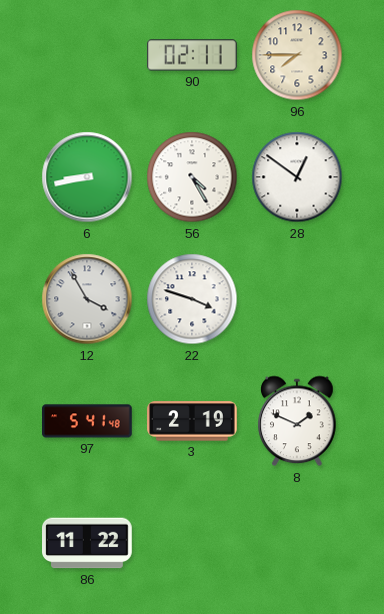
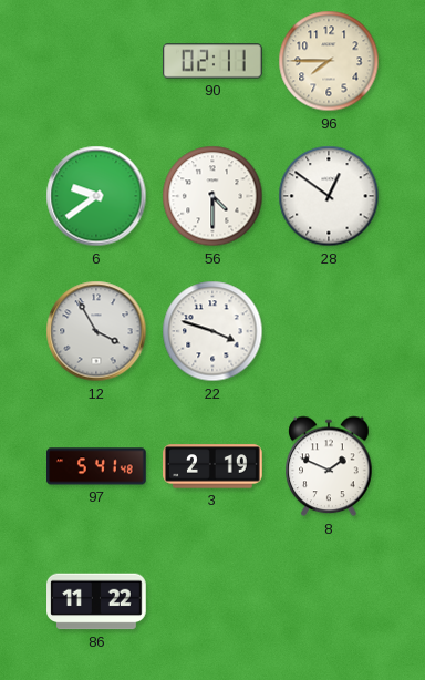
6: 8:43 -> 9:39 (96, 196)
56: 4:25 -> 4:30 (212, 196)
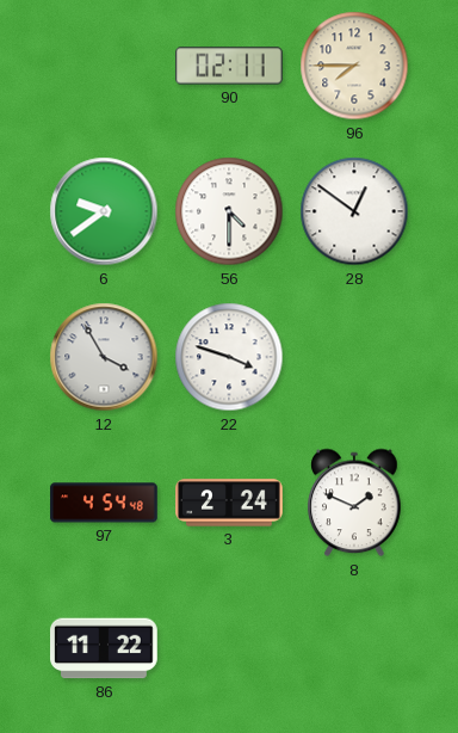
97: 5:41 -> 4:54 (105, 503)
3: 2:19 -> 2:24 (229, 503)
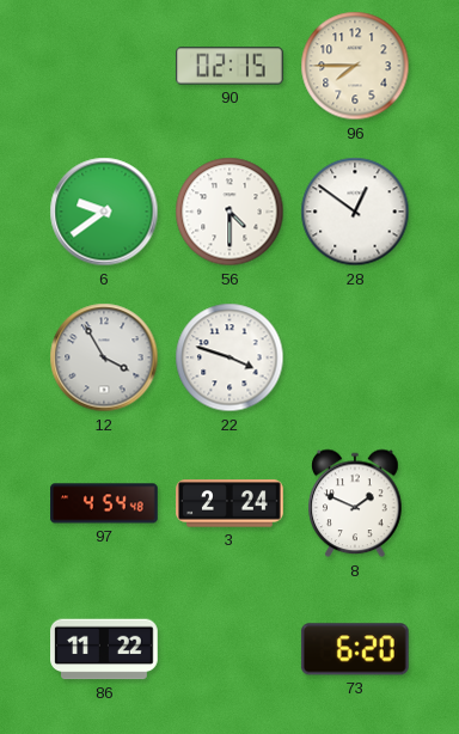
90: 02:11 -> 02:15 (229, 66)
73: none -> 6:20 (355, 649)
